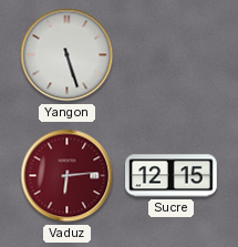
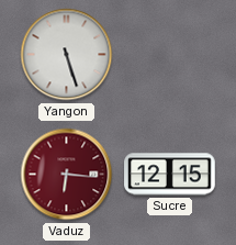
Vaduz: 6:14 -> 6:16 (67, 175)
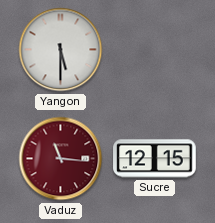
Yangon: 5:27 -> 5:30 (61, 50)
Vaduz: 6:16 -> 11:16 (61, 159)
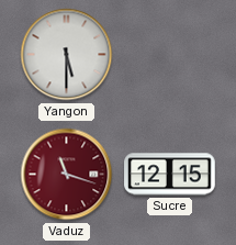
Vaduz: 11:16 -> 11:18 (67, 175)
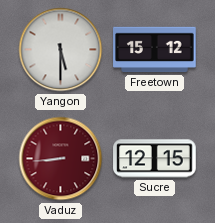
Freetown: none -> 15:12 (155, 50)
Vaduz: 11:18 -> 8:44 (61, 159)
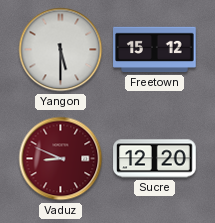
Vaduz: 8:44 -> 8:49 (61, 159)
Sucre: 12:15 -> 12:20 (155, 159)
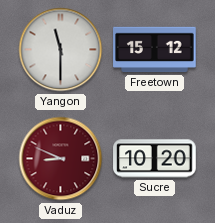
Yangon: 5:30 -> 11:30 (61, 50)
Sucre: 12:20 -> 10:20 (155, 159)
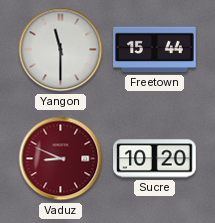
Freetown: 15:12 -> 15:44 (155, 50)
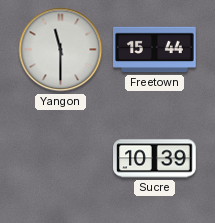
Vaduz: 8:49 -> none (61, 159)
Sucre: 10:20 -> 10:39 (155, 159)
